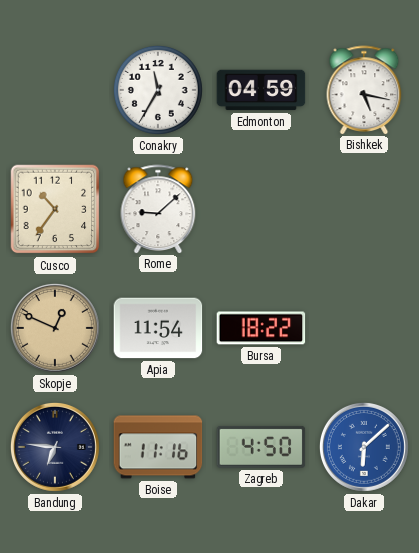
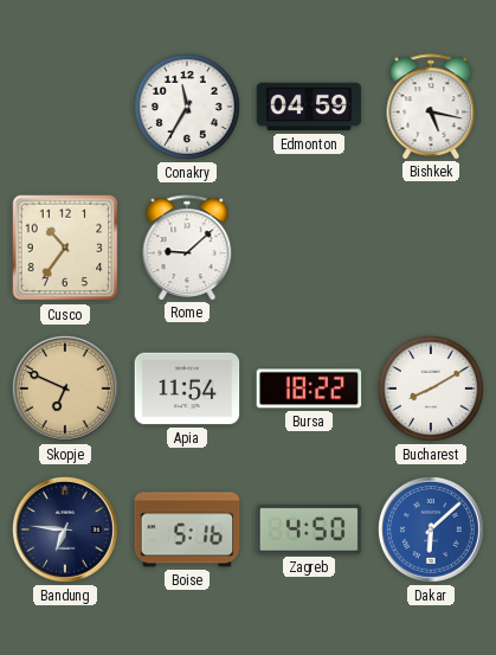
Skopje: 12:49 -> 6:49 (65, 388)
Bucharest: none -> 8:10 (431, 388)
Boise: 11:16 -> 5:16 (187, 529)
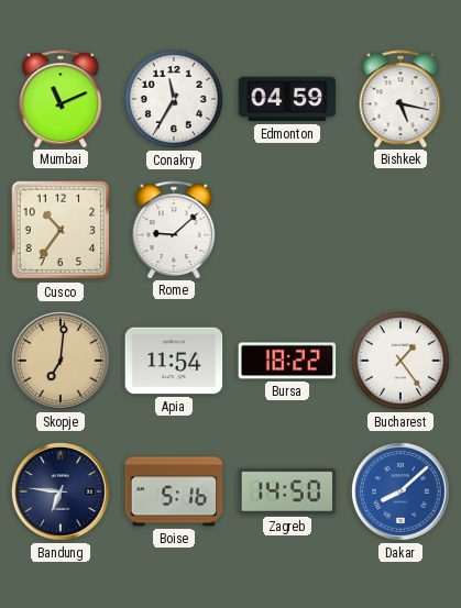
Mumbai: none -> 11:11 (61, 99)
Skopje: 6:49 -> 7:01 (61, 361)
Bucharest: 8:10 -> 1:24 (400, 361)
Zagreb: 4:50 -> 14:50 (287, 491)
Dakar: 6:08 -> 8:08 (400, 491)
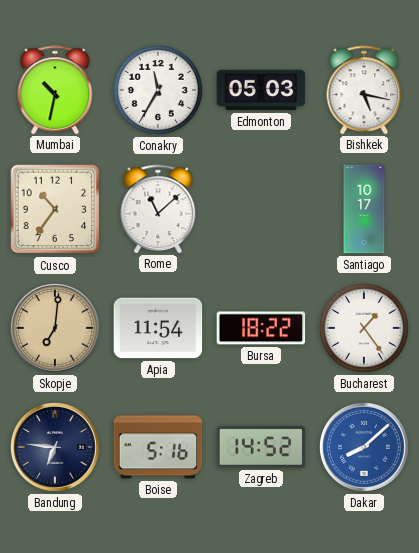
Mumbai: 11:11 -> 10:32 (55, 90)
Edmonton: 04:59 -> 05:03 (261, 90)
Rome: 9:08 -> 11:08 (158, 209)
Santiago: none -> 10:17 (364, 209)
Zagreb: 14:50 -> 14:52 (261, 447)
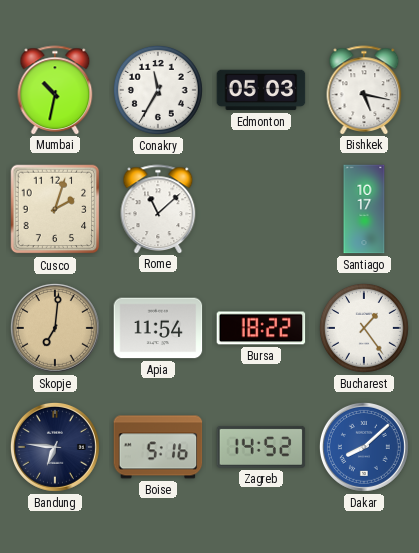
Cusco: 10:36 -> 2:03 (55, 209)
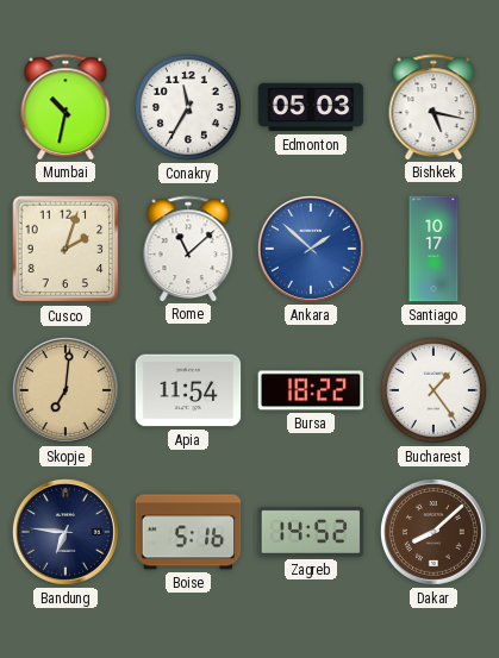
Ankara: none -> 1:52 (311, 249)
Dakar dial: blue -> brown (433, 532)
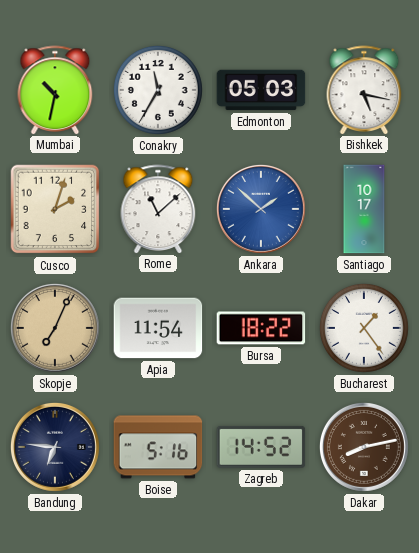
Skopje: 7:01 -> 7:04 (55, 328)
Dakar: 8:08 -> 8:13 (364, 447)
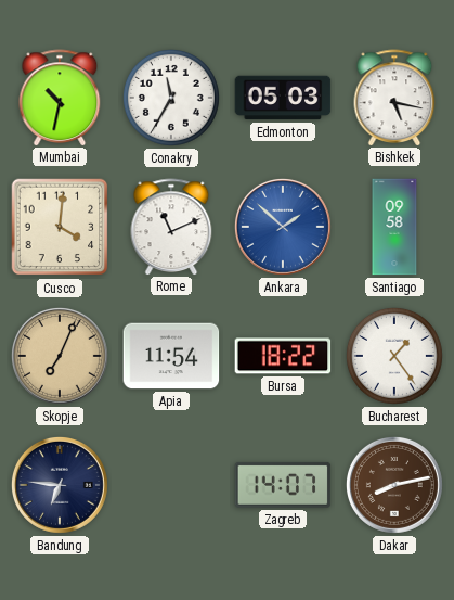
Cusco: 2:03 -> 4:01 (60, 227)
Rome: 11:08 -> 11:11 (171, 227)
Santiago: 10:17 -> 09:58 (394, 227)
Boise: 5:16 -> none (158, 447)
Zagreb: 14:52 -> 14:07 (283, 485)
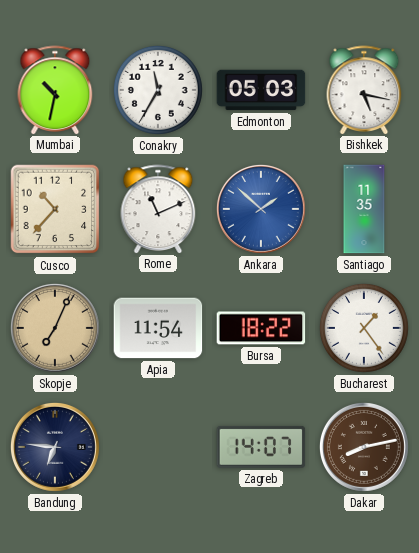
Cusco: 4:01 -> 10:37 (55, 209)
Santiago: 09:58 -> 11:35 (364, 209)
